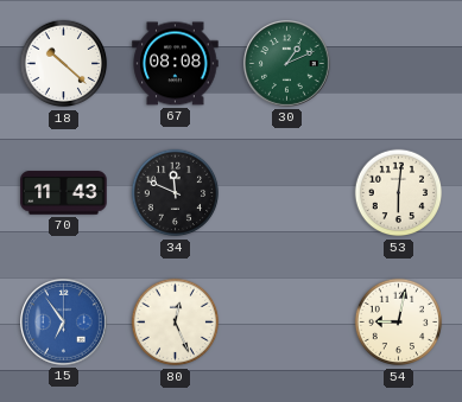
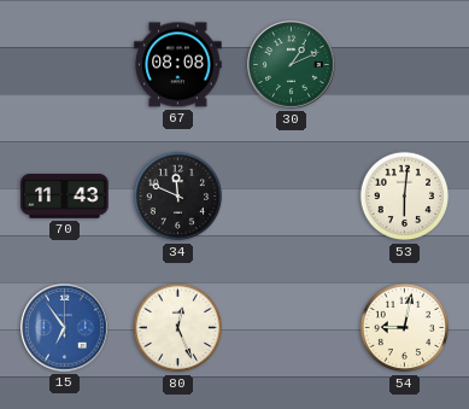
18: 10:22 -> none (64, 64)
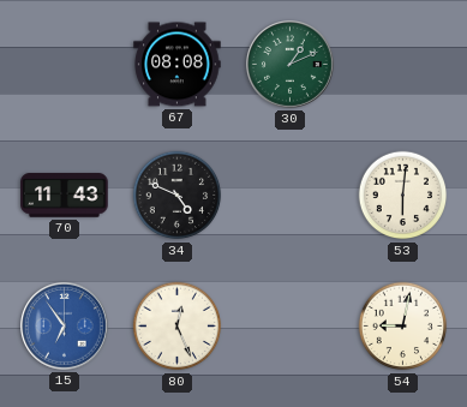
34: 11:49 -> 4:49 (178, 196)
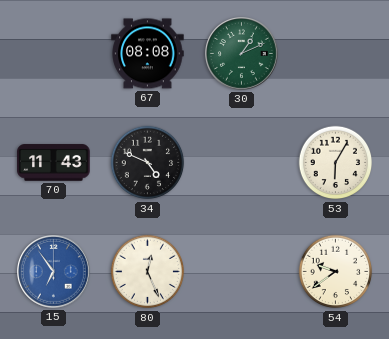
53: 6:01 -> 6:05 (336, 163)
54: 9:02 -> 9:39 (336, 272)
